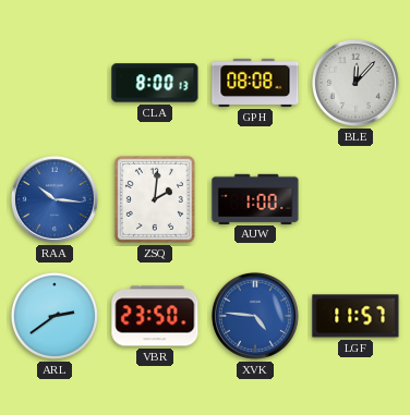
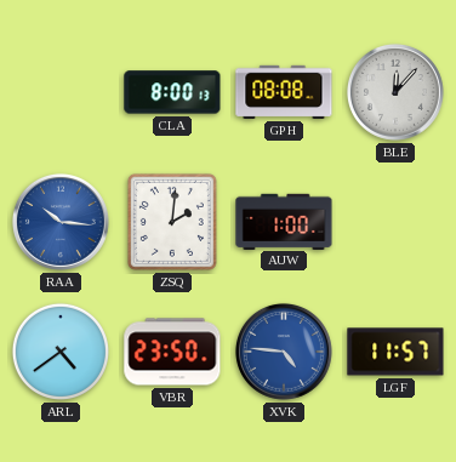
ARL: 2:39 -> 4:39 (61, 352)
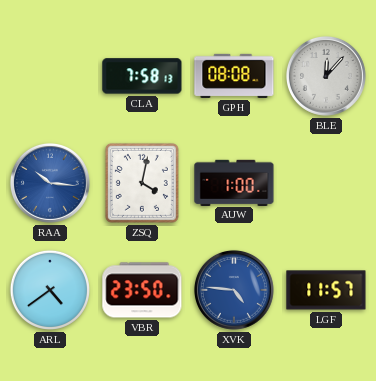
CLA: 8:00 -> 7:58 (142, 76)
ZSQ: 2:01 -> 4:02 (142, 183)
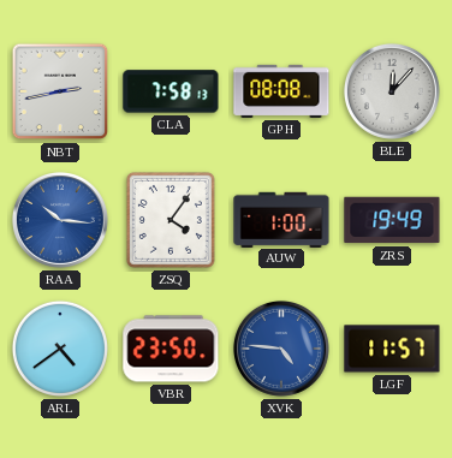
NBT: none -> 2:43 (60, 91)
ZSQ: 4:02 -> 4:06 (171, 220)
ZRS: none -> 19:49 (392, 220)
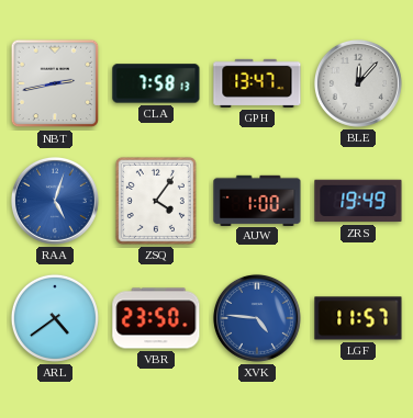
GPH: 08:08 -> 13:47 (257, 83)
RAA: 10:16 -> 5:03 (55, 201)
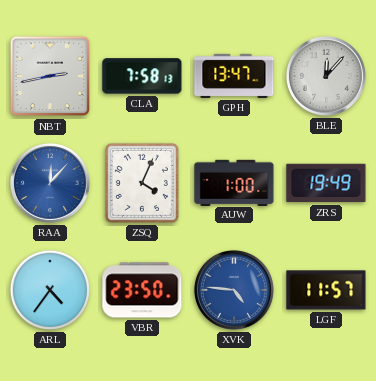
RAA: 5:03 -> 12:07 (50, 183)
ZSQ: 4:06 -> 4:04 (142, 183)
ARL: 4:39 -> 4:36 (50, 290)
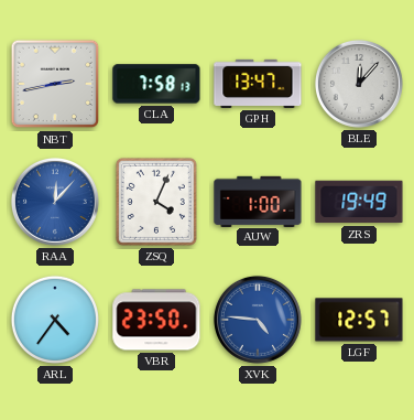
LGF: 11:57 -> 12:57 (359, 320)
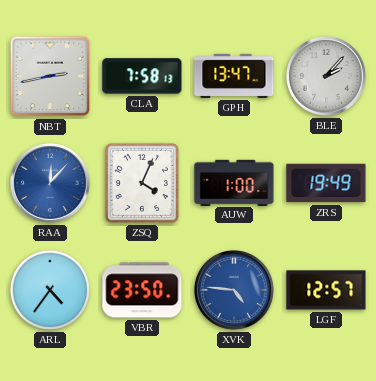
BLE: 12:07 -> 2:07 (326, 76)
